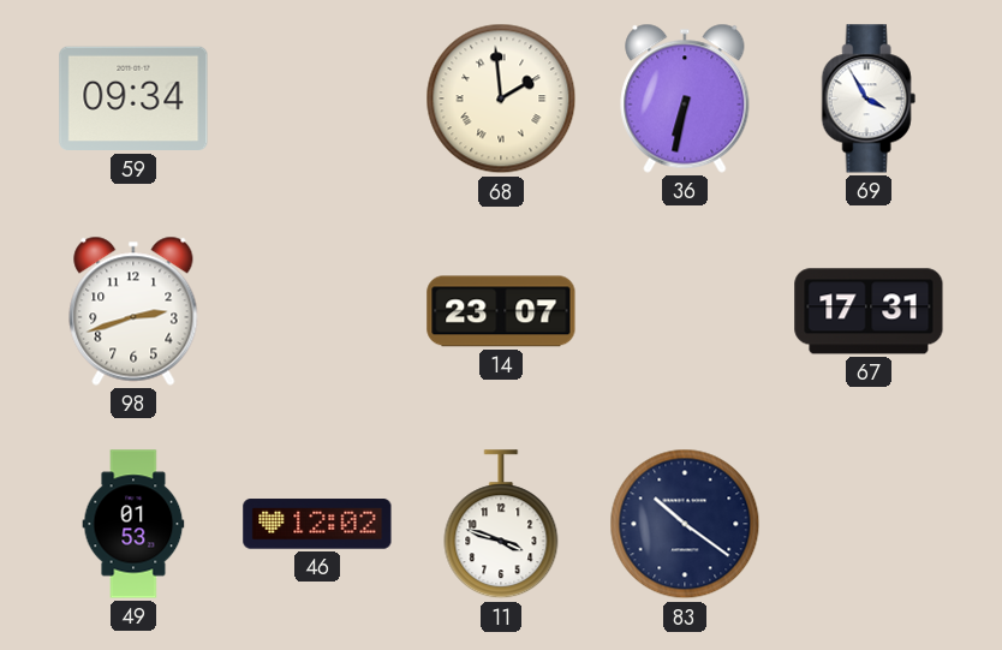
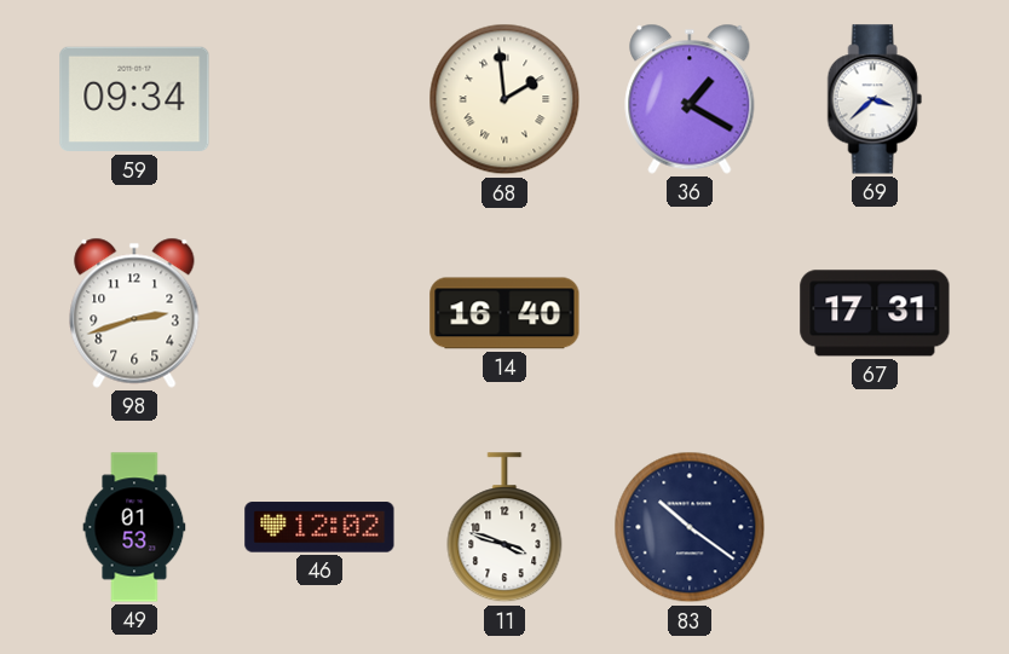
36: 6:32 -> 1:20 (690, 99)
69: 3:55 -> 3:38 (875, 99)
14: 23:07 -> 16:40 (504, 313)
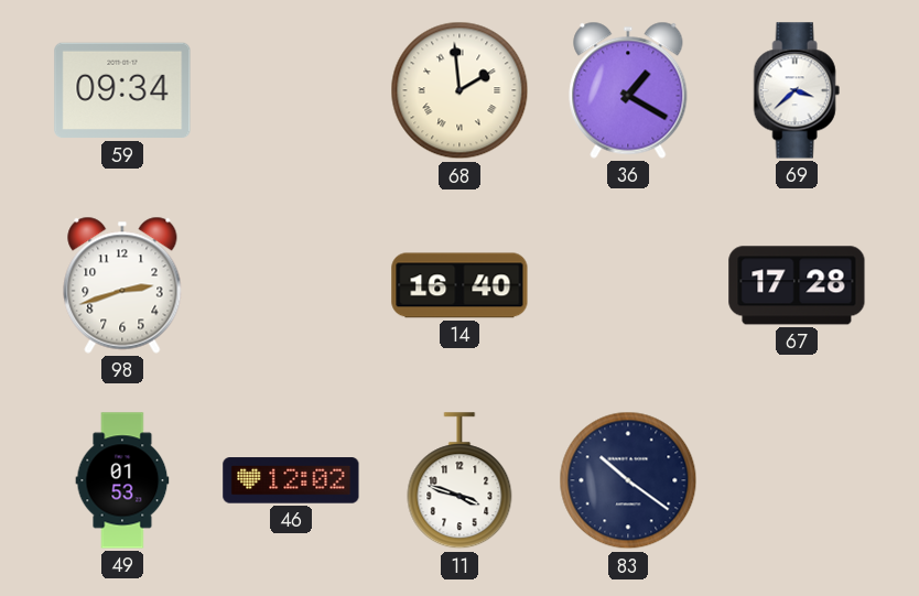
67: 17:31 -> 17:28 (797, 285)
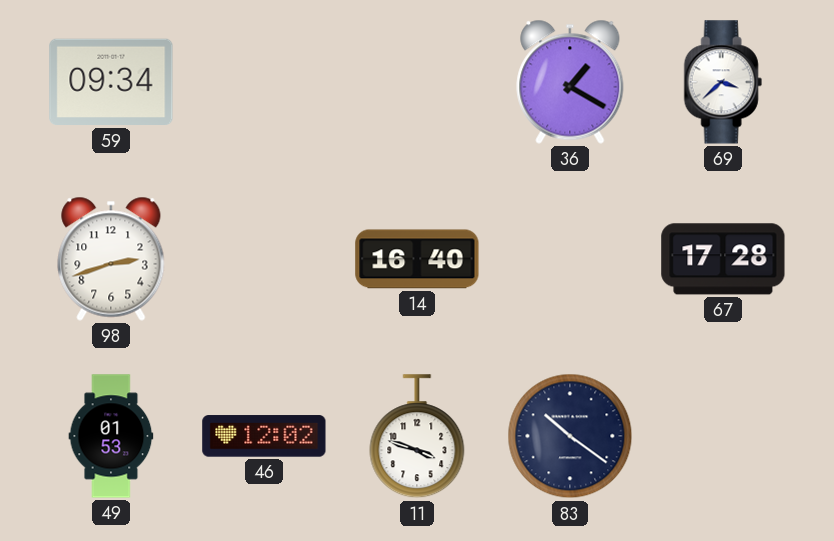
68: 1:59 -> none (459, 90)
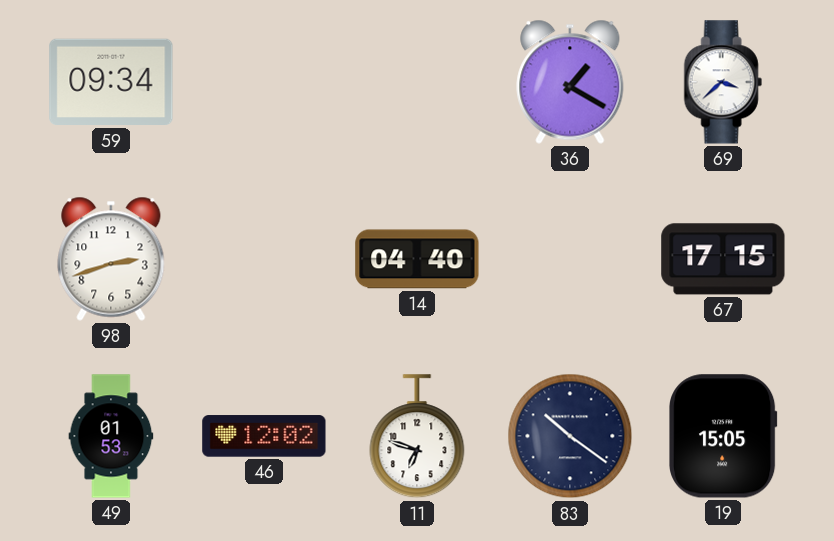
14: 16:40 -> 04:40 (417, 259)
67: 17:28 -> 17:15 (723, 259)
11: 3:48 -> 6:48 (417, 437)
19: none -> 15:05 (724, 436)
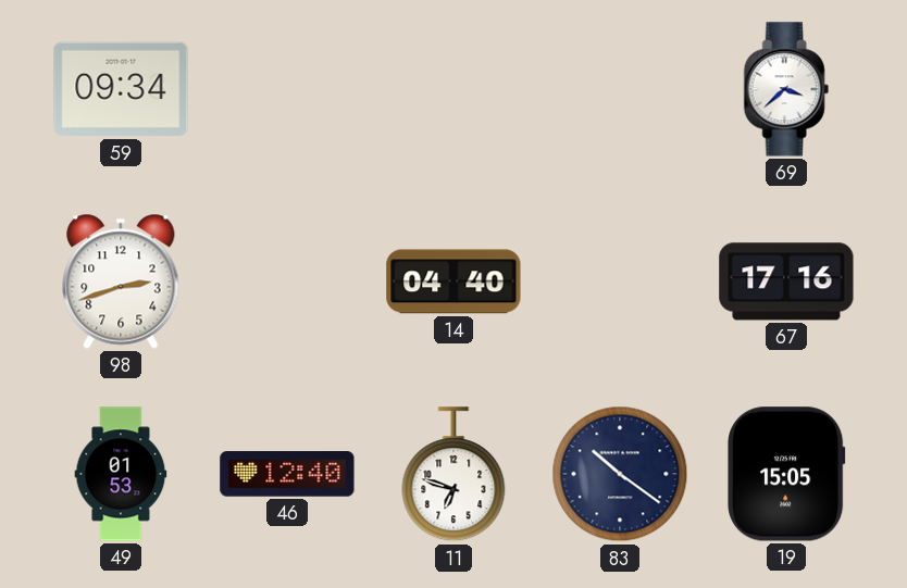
36: 1:20 -> none (570, 82)
67: 17:15 -> 17:16 (786, 282)
46: 12:02 -> 12:40 (287, 474)
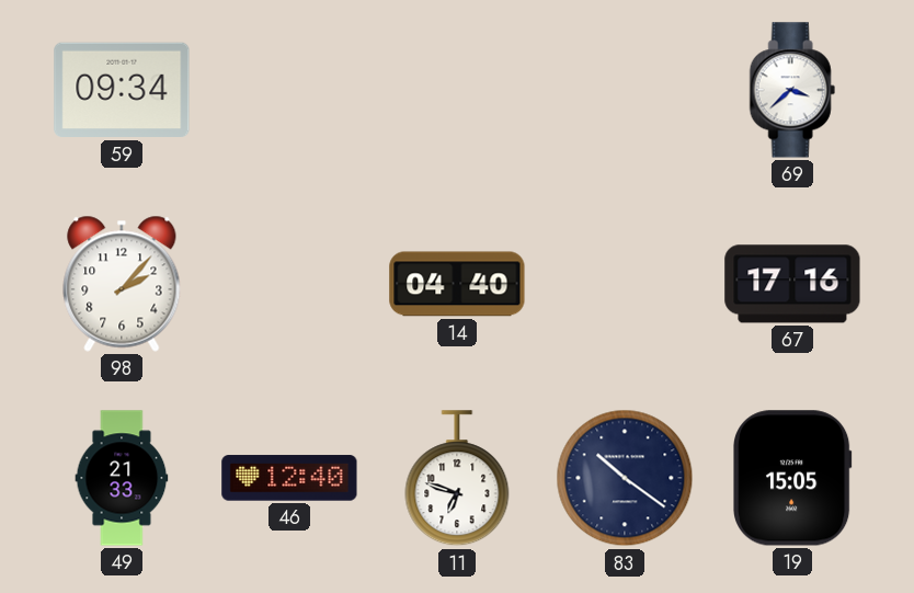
98: 2:42 -> 2:07 (122, 284)
49: 01:53 -> 21:33 (122, 478)
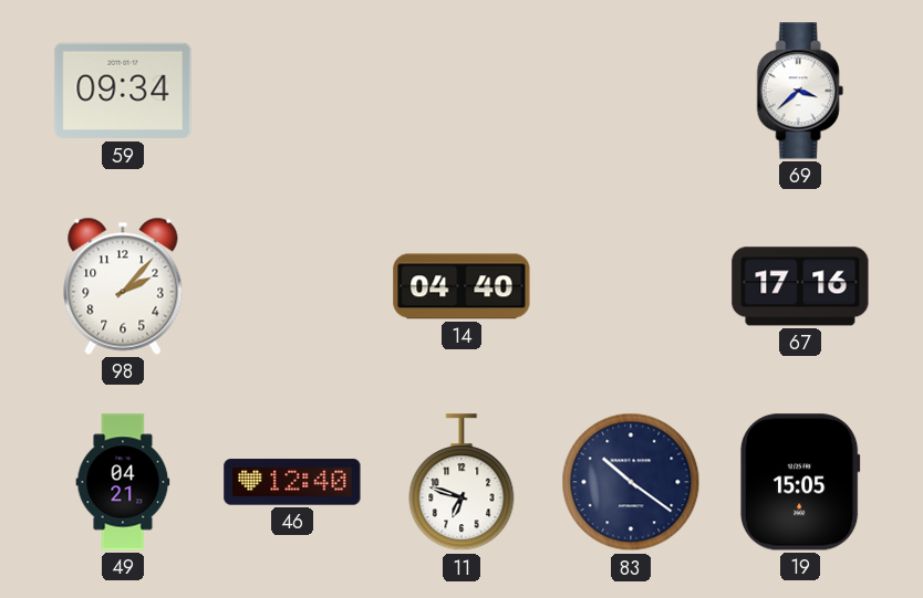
49: 21:33 -> 04:21 (123, 482)
